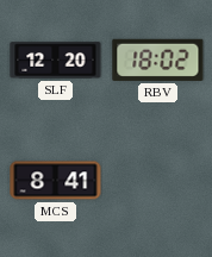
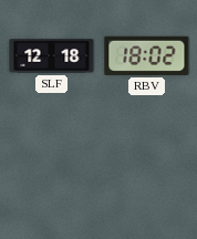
SLF: 12:20 -> 12:18 (52, 56)
MCS: 8:41 -> none (56, 181)
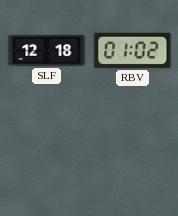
RBV: 18:02 -> 01:02 (133, 50)
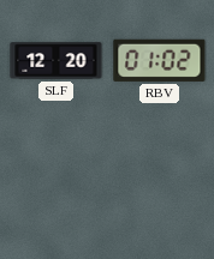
SLF: 12:18 -> 12:20 (57, 61)
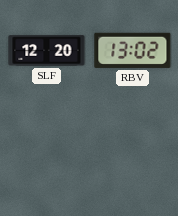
RBV: 01:02 -> 13:02 (133, 50)
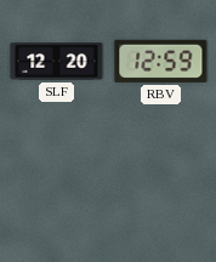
RBV: 13:02 -> 12:59 (161, 61)
